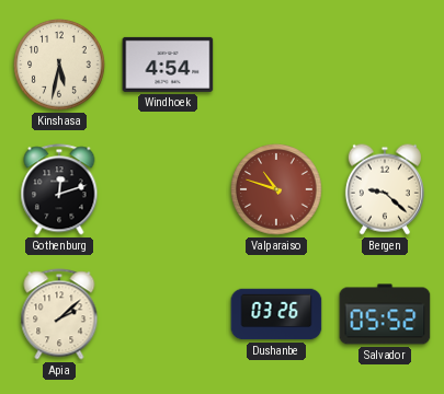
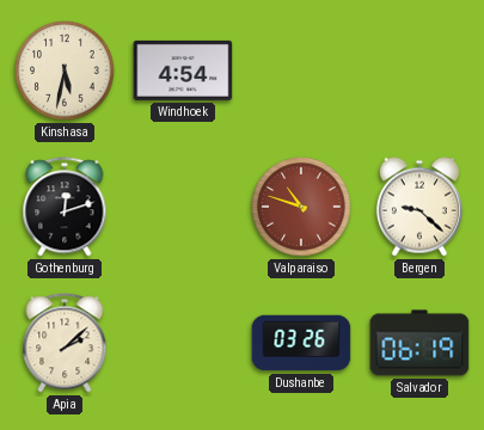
Salvador: 05:52 -> 06:19 (419, 343)
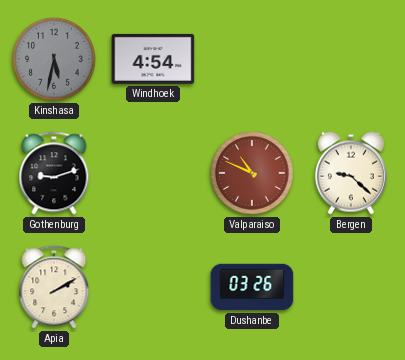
Kinshasa dial: cream -> grey (54, 59)
Gothenburg: 12:12 -> 9:12 (54, 173)
Valparaiso: 10:48 -> 10:49 (252, 173)
Apia: 2:08 -> 2:10 (54, 287)
Salvador: 06:19 -> none (419, 343)
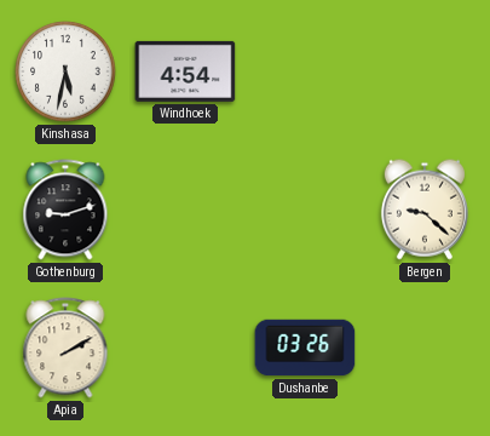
Kinshasa dial: grey -> white (65, 71)
Valparaiso: 10:49 -> none (252, 173)
